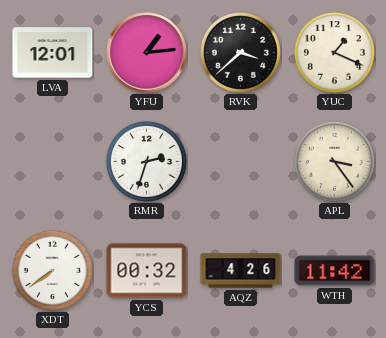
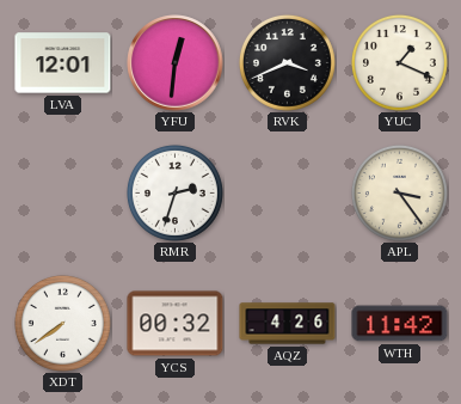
YFU: 1:14 -> 12:31 (176, 63)
RVK: 3:38 -> 3:41 (287, 62)
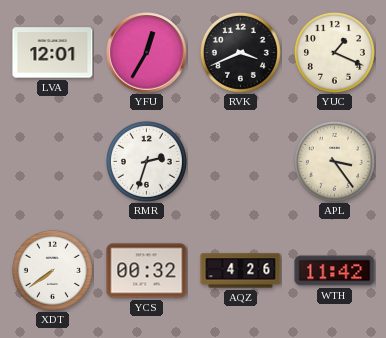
YFU: 12:31 -> 12:35 (147, 53)
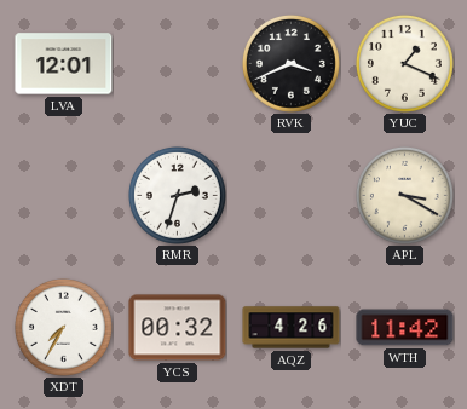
YFU: 12:35 -> none (147, 53)
APL: 3:24 -> 3:20 (404, 195)
XDT: 7:39 -> 7:35 (63, 327)
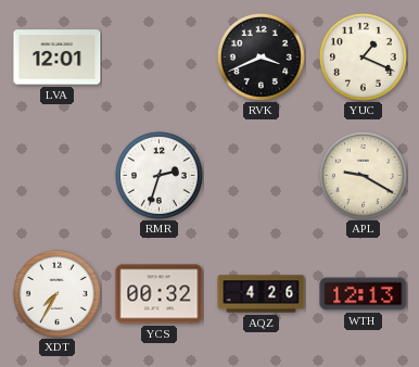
APL: 3:20 -> 9:20 (363, 175)
WTH: 11:42 -> 12:13 (364, 294)
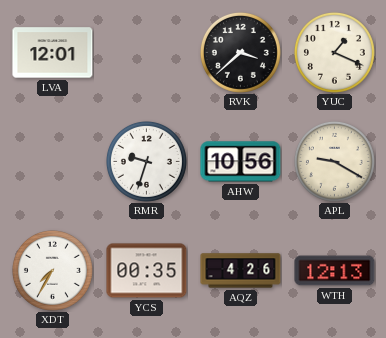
RVK: 3:41 -> 3:38 (240, 52)
RMR: 2:33 -> 9:33 (146, 161)
AHW: none -> 10:56 (241, 162)
YCS: 00:32 -> 00:35 (147, 271)
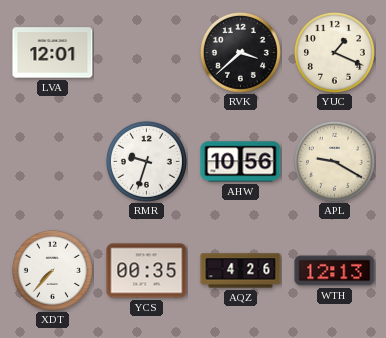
XDT: 7:35 -> 7:37 (52, 270)
